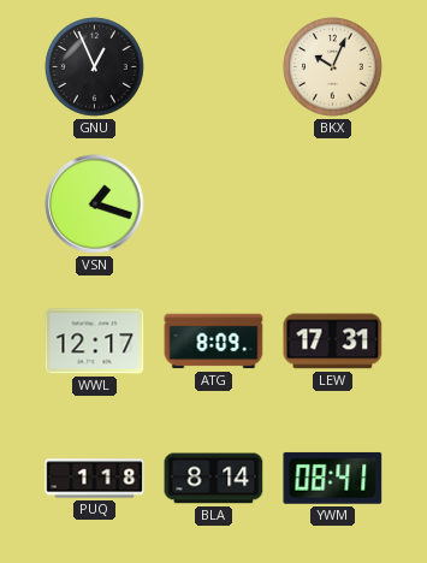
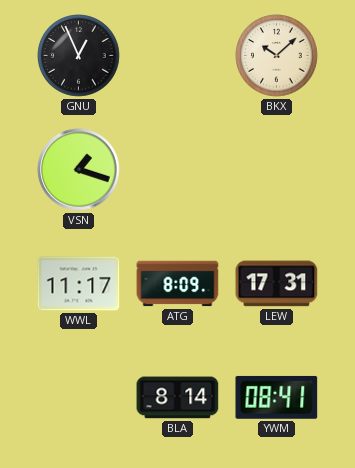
BKX: 10:04 -> 10:08 (277, 56)
WWL: 12:17 -> 11:17 (79, 284)
PUQ: 1:18 -> none (95, 479)
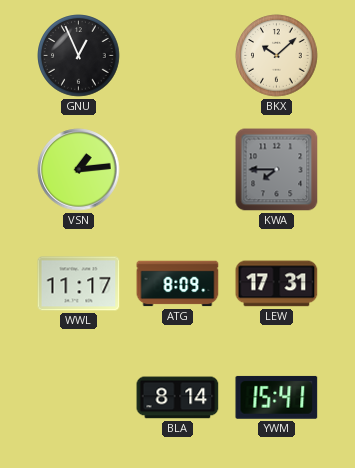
VSN: 1:18 -> 1:14 (79, 170)
KWA: none -> 7:45 (277, 170)
YWM: 08:41 -> 15:41 (277, 397)
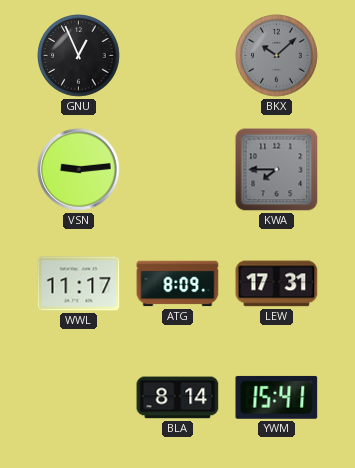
BKX dial: cream -> grey (277, 56)
VSN: 1:14 -> 9:14 (79, 170)
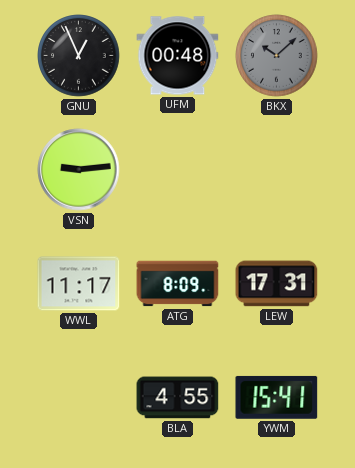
UFM: none -> 00:48 (178, 56)
KWA: 7:45 -> none (277, 170)
BLA: 8:14 -> 4:55 (178, 398)
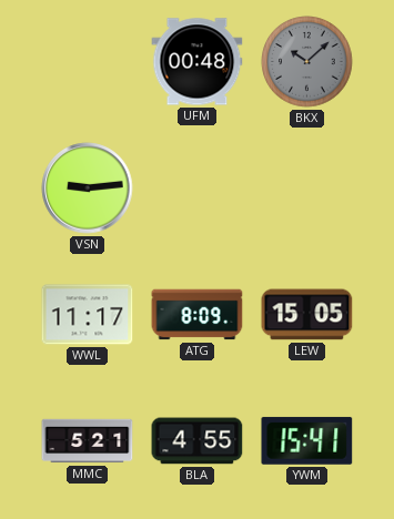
GNU: 12:56 -> none (79, 56)
LEW: 17:31 -> 15:05 (307, 315)
MMC: none -> 5:21 (88, 441)
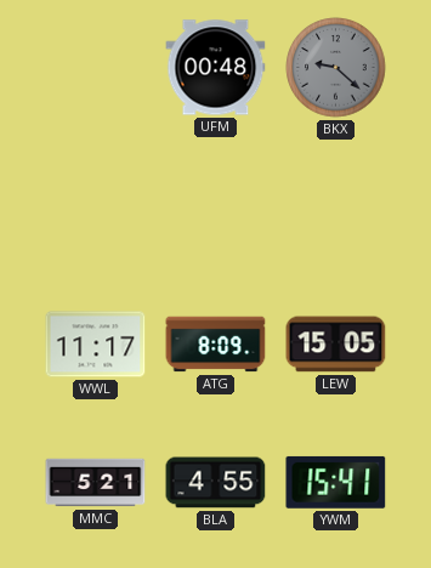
BKX: 10:08 -> 9:22 (336, 68)
VSN: 9:14 -> none (88, 189)
